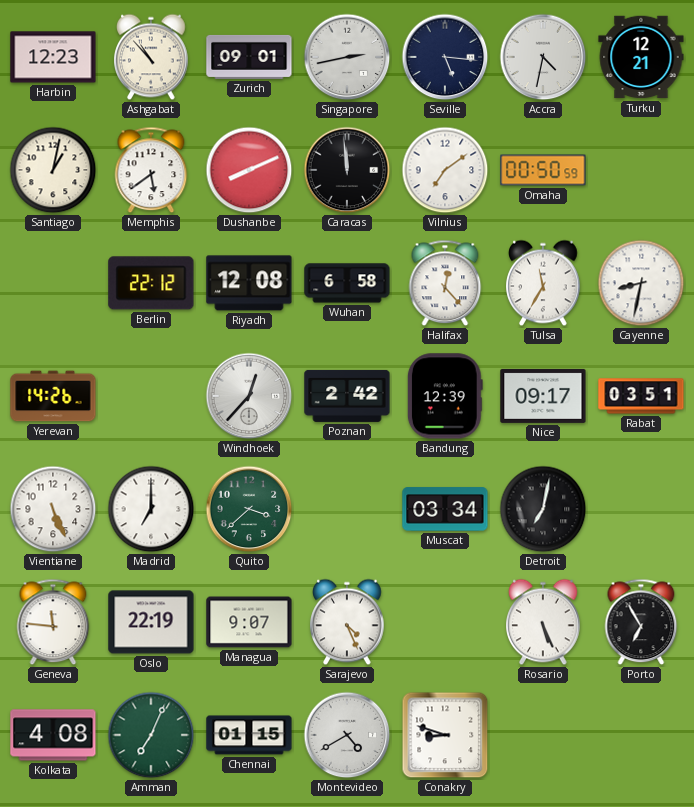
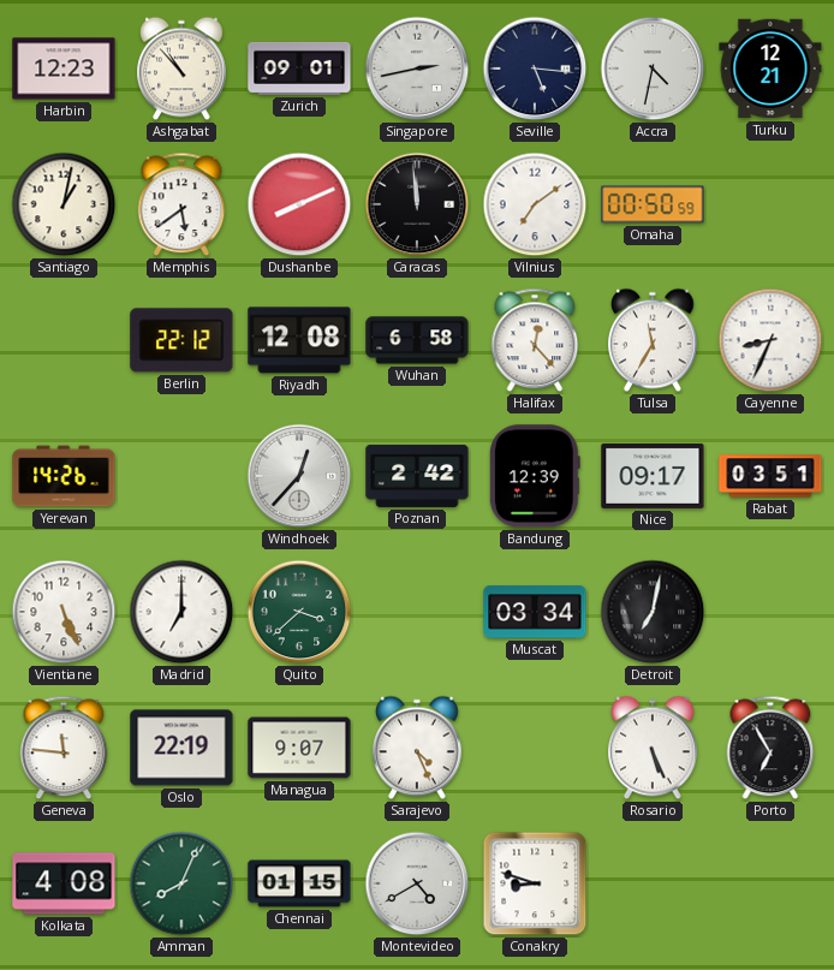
Cayenne: 8:32 -> 8:34 (770, 340)
Amman: 7:04 -> 8:04 (181, 883)
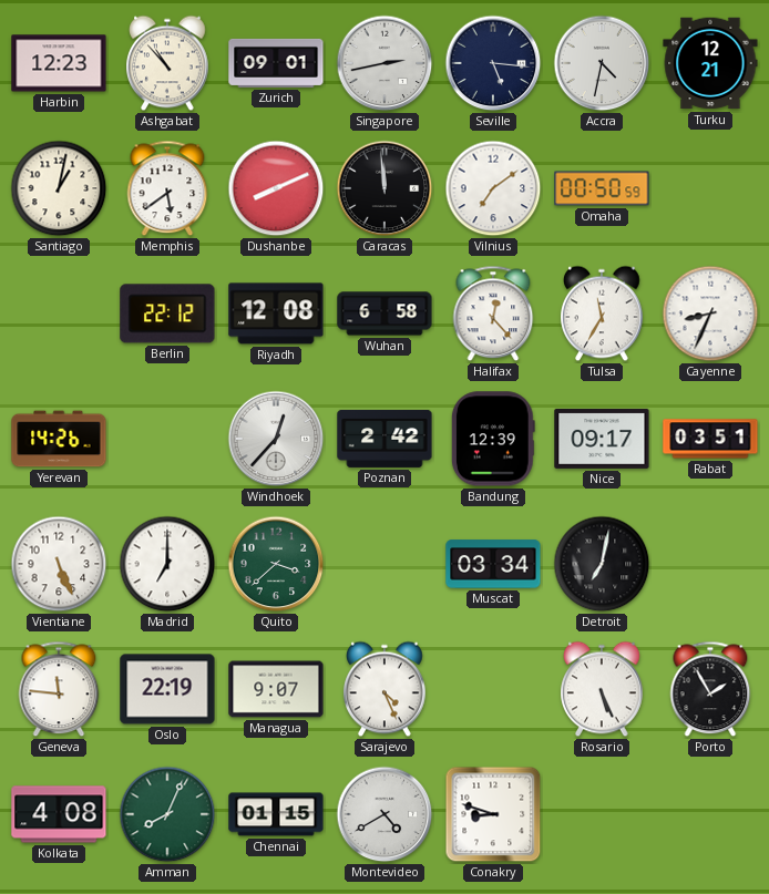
Porto: 6:55 -> 1:55 (710, 689)
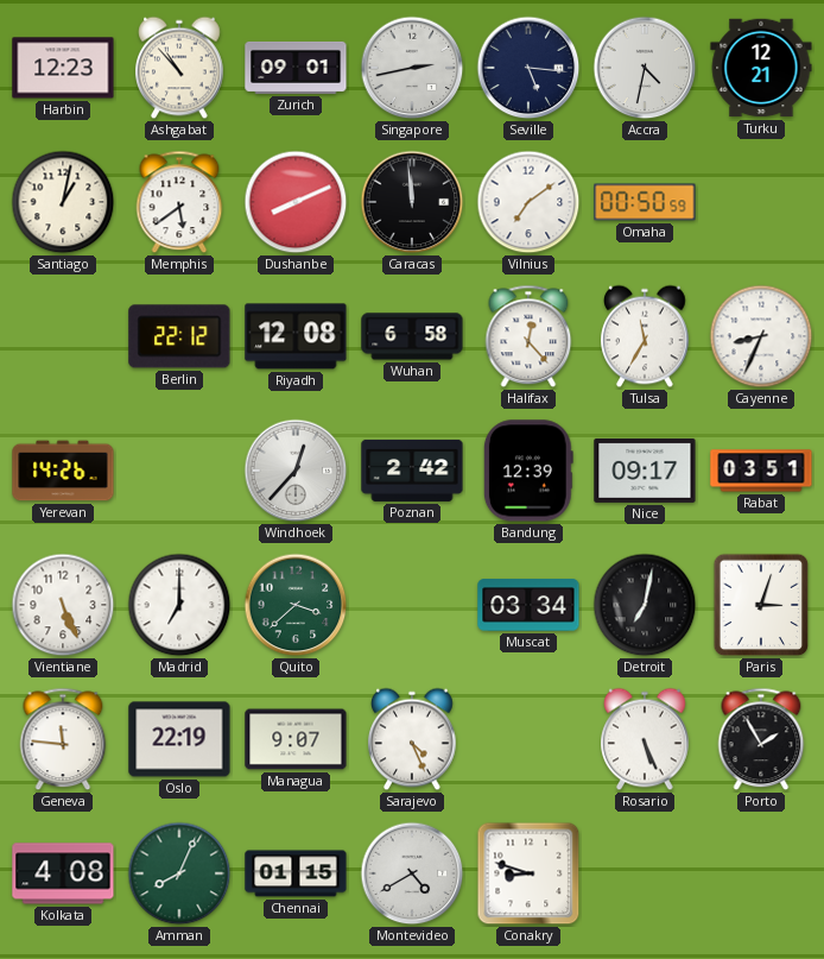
Paris: none -> 3:03 (761, 605)
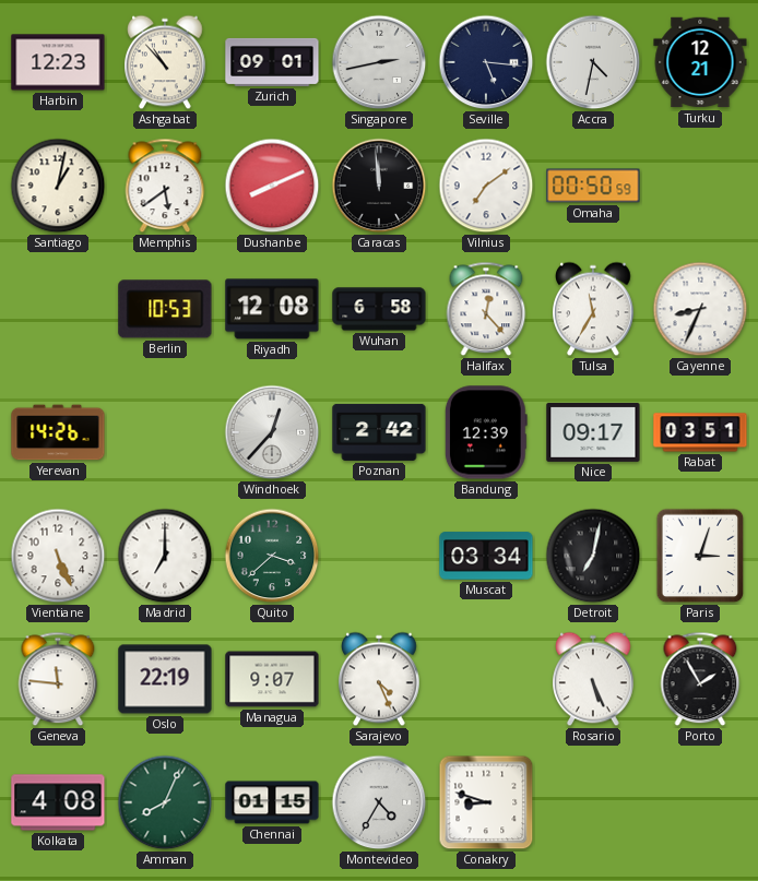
Berlin: 22:12 -> 10:53 (165, 309)
Montevideo: 4:40 -> 4:35 (379, 802)
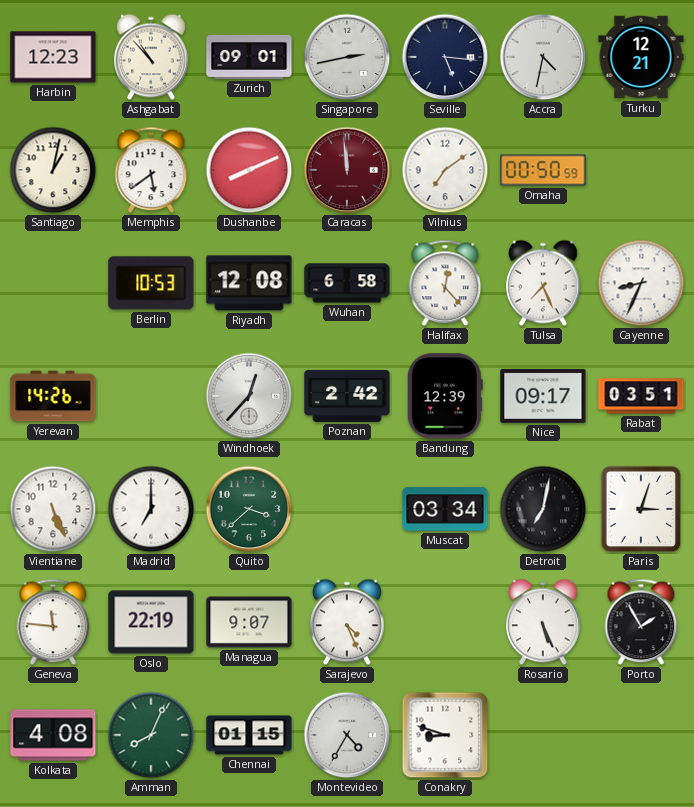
Caracas dial: black -> burgundy (347, 170)
Tulsa: 11:35 -> 7:26 (544, 283)
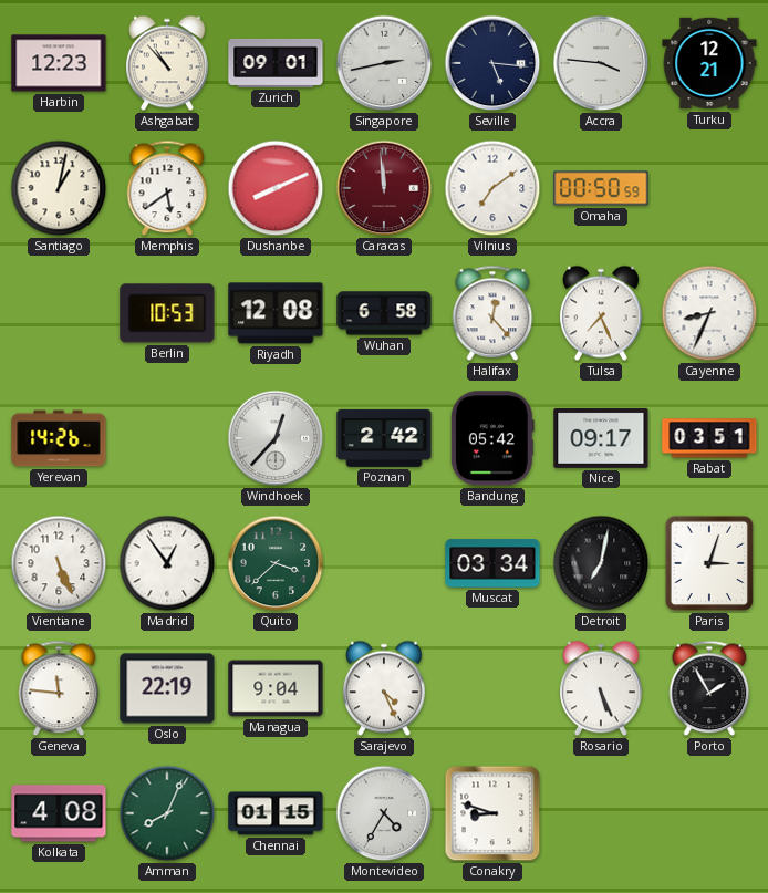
Accra: 4:32 -> 3:46 (601, 63)
Bandung: 12:39 -> 05:42 (492, 438)
Madrid: 7:00 -> 12:54 (167, 563)
Managua: 9:07 -> 9:04 (276, 688)
